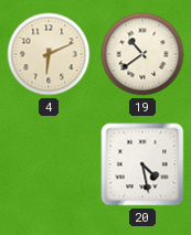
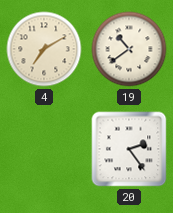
4: 6:11 -> 7:10 (44, 49)
20: 4:28 -> 2:24 (129, 149)
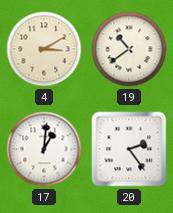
4: 7:10 -> 3:10 (44, 49)
17: none -> 1:01 (44, 149)
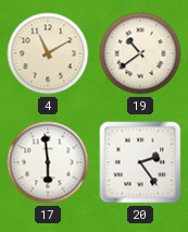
4: 3:10 -> 11:10 (48, 53)
17: 1:01 -> 5:59 (48, 162)
